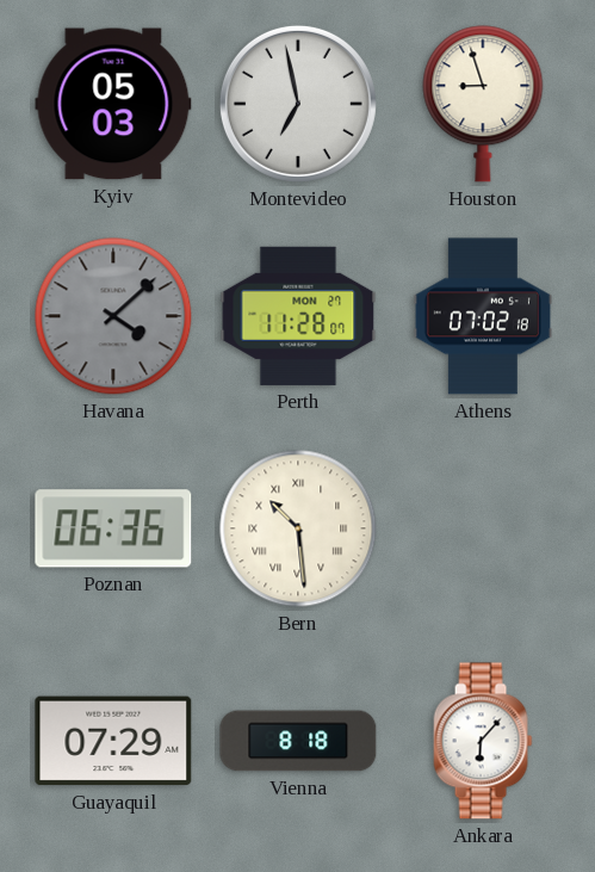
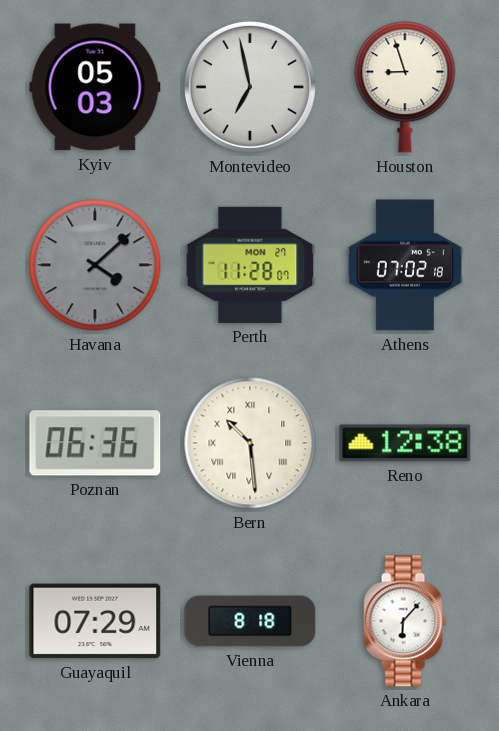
Reno: none -> 12:38 (405, 443)
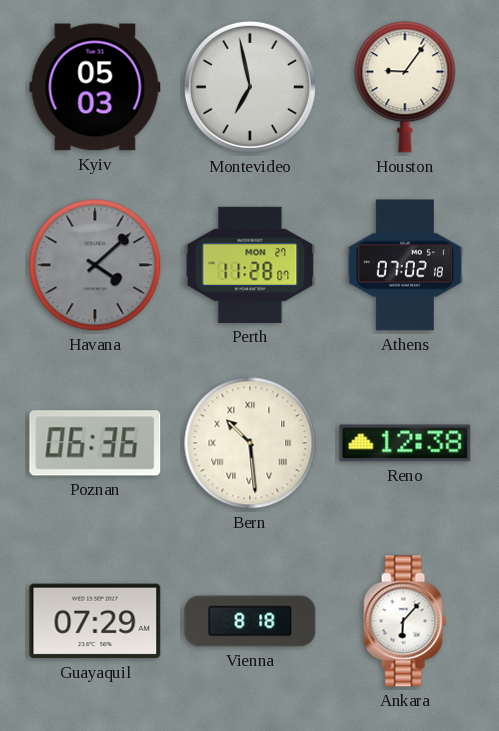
Houston: 8:57 -> 9:06 (405, 87)
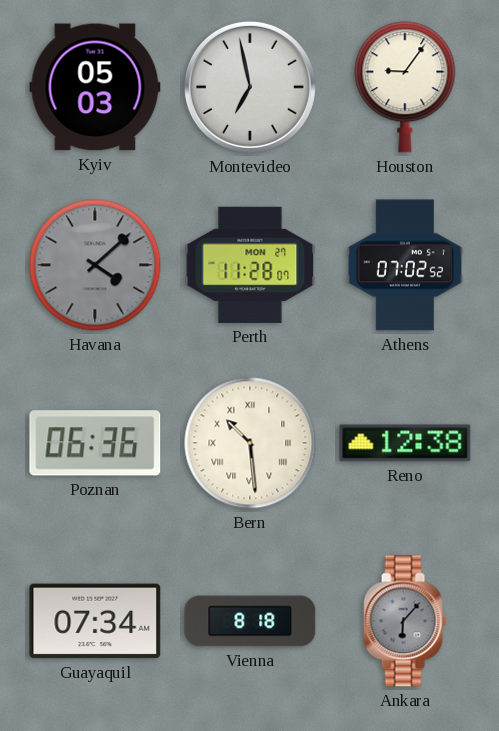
Athens: 07:02:18 -> 07:02:52 (405, 265)
Guayaquil: 07:29 -> 07:34 (95, 621)
Ankara dial: white -> grey (405, 621)
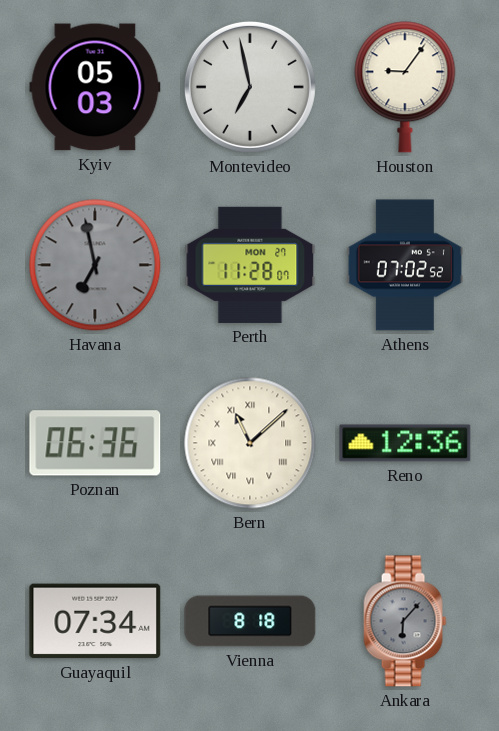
Havana: 4:08 -> 6:58 (95, 265)
Bern: 10:29 -> 11:08 (250, 443)
Reno: 12:38 -> 12:36 (405, 443)
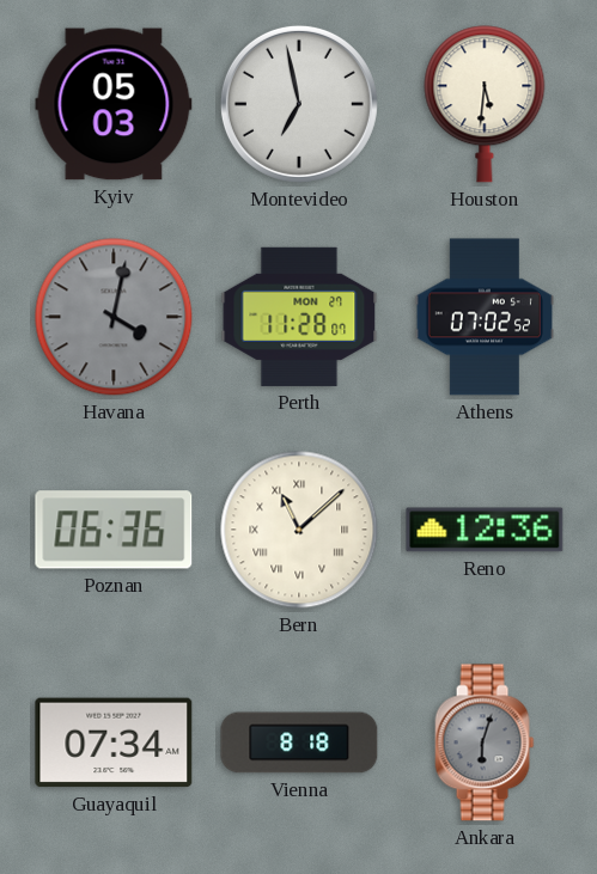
Houston: 9:06 -> 5:31 (485, 104)
Havana: 6:58 -> 4:02 (114, 317)
Ankara: 6:07 -> 6:03 (485, 742)
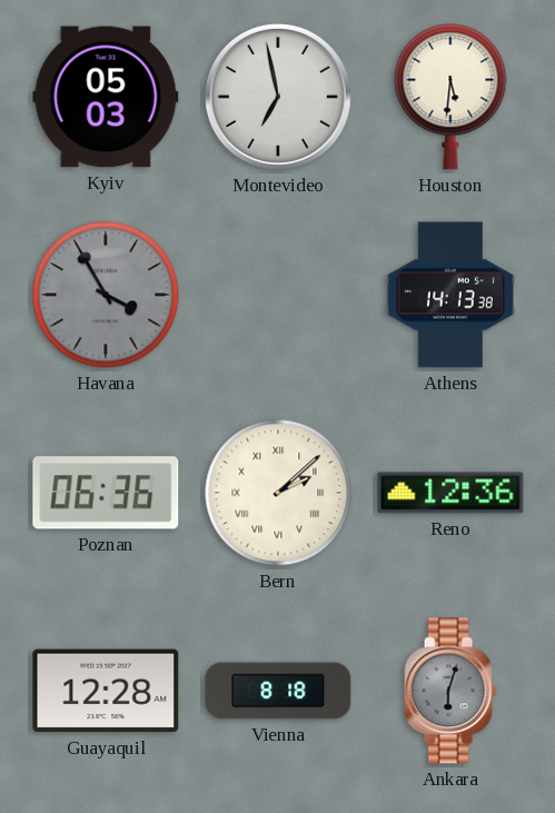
Havana: 4:02 -> 3:55 (106, 295)
Perth: 11:28 -> none (299, 317)
Athens: 07:02 -> 14:13 (450, 295)
Bern: 11:08 -> 2:08 (278, 493)
Guayaquil: 07:34 -> 12:28 (106, 691)
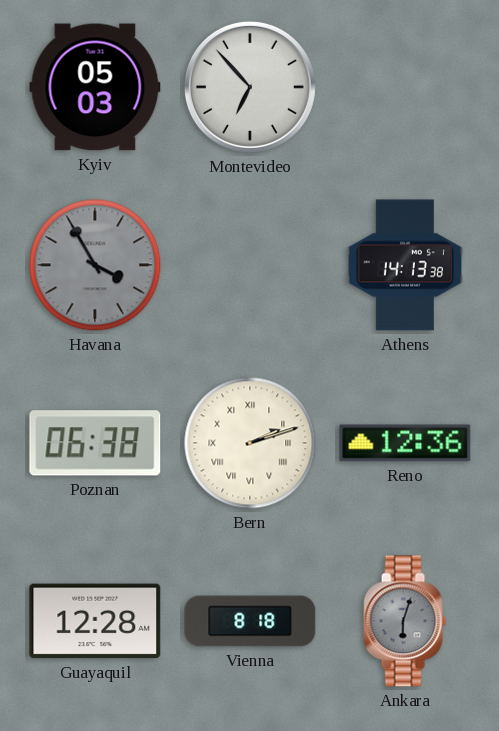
Montevideo: 6:58 -> 6:53 (250, 87)
Houston: 5:31 -> none (450, 97)
Poznan: 06:36 -> 06:38 (95, 443)
Bern: 2:08 -> 2:12 (250, 443)
